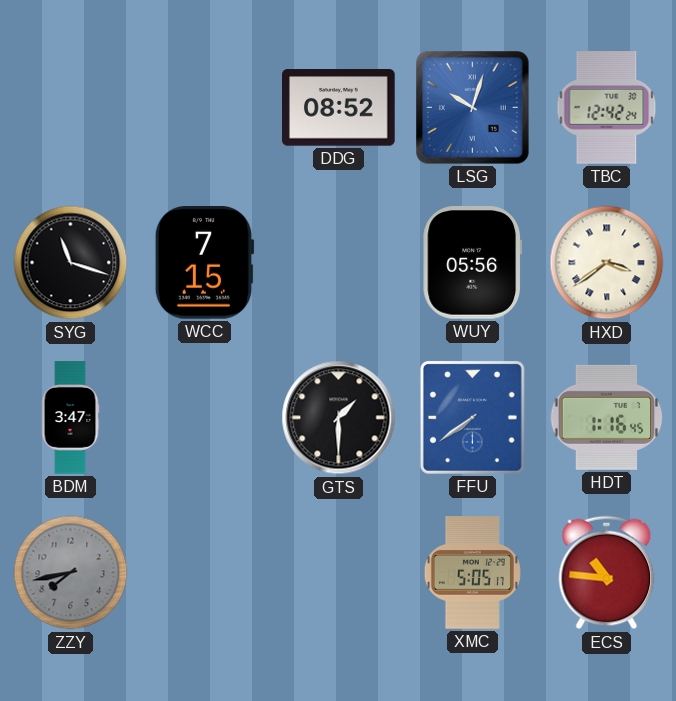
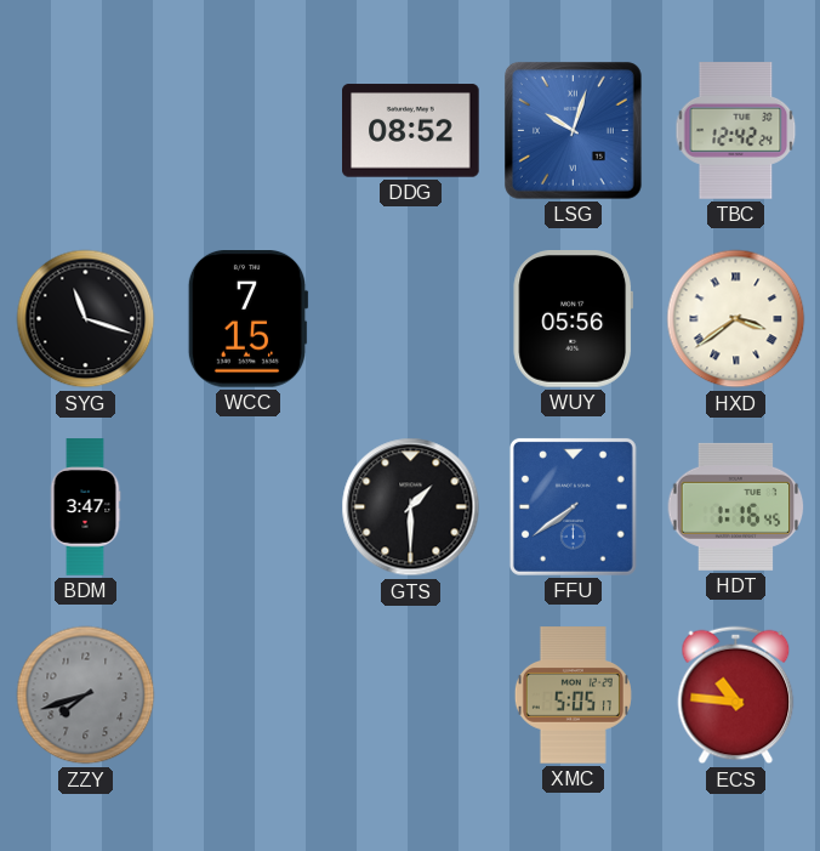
ZZY: 7:43 -> 7:42 (86, 696)
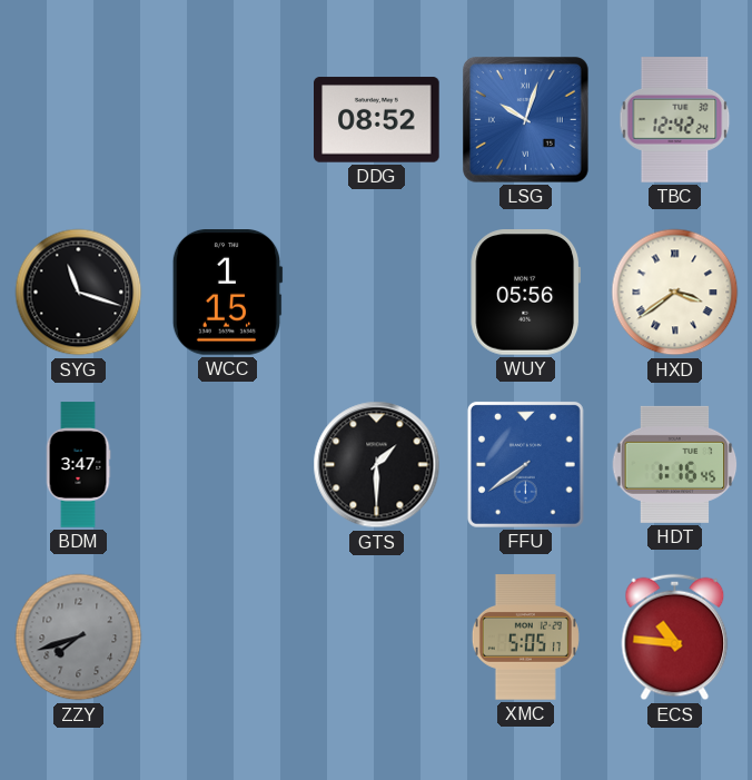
WCC: 7:15 -> 1:15 (227, 293)
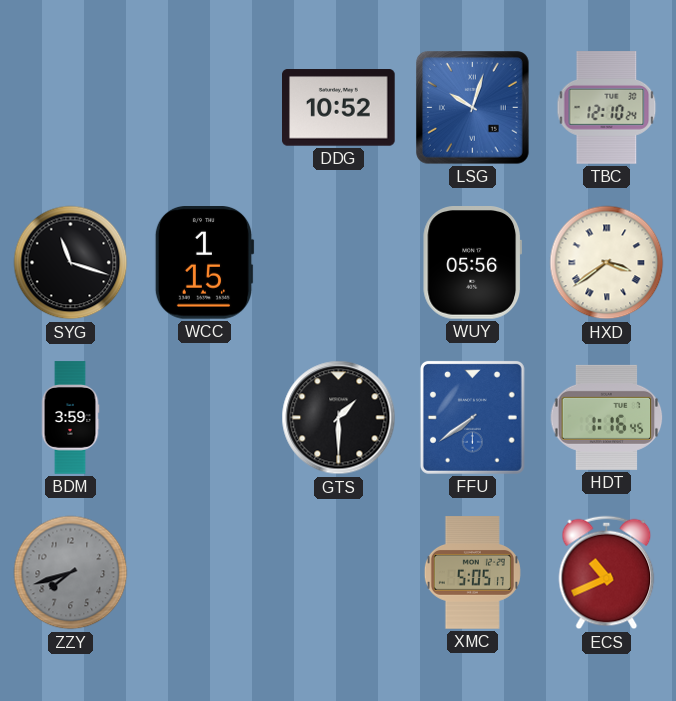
DDG: 08:52 -> 10:52 (339, 108)
TBC: 12:42 -> 12:10 (607, 108)
BDM: 3:47 -> 3:59 (70, 418)
ECS: 10:46 -> 10:41 (607, 573)
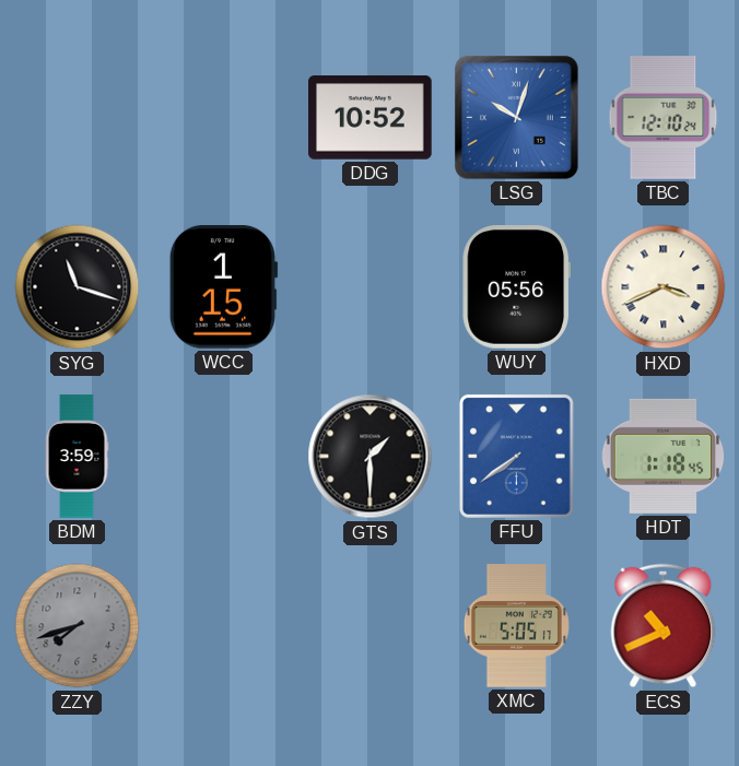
HXD: 3:39 -> 3:41 (664, 287)
HDT: 1:16 -> 1:18 (664, 456)
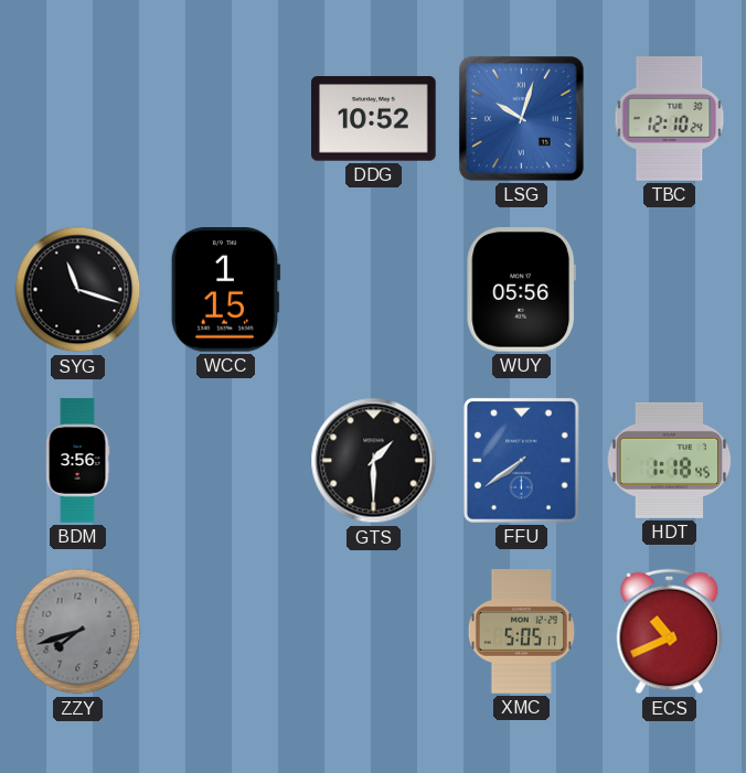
HXD: 3:41 -> none (664, 287)
BDM: 3:59 -> 3:56 (77, 461)
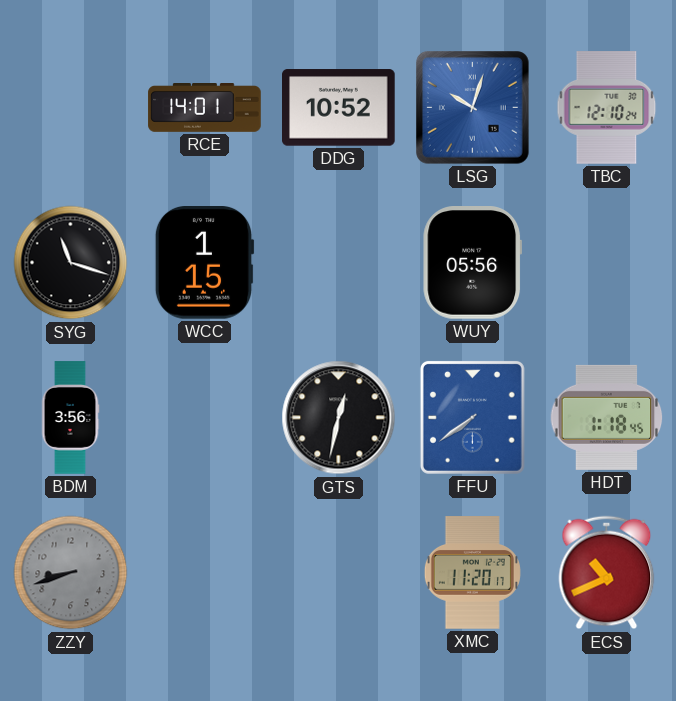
RCE: none -> 14:01 (205, 108)
GTS: 1:30 -> 12:32 (339, 418)
ZZY: 7:42 -> 8:42 (71, 573)
XMC: 5:05 -> 11:20 (472, 573)
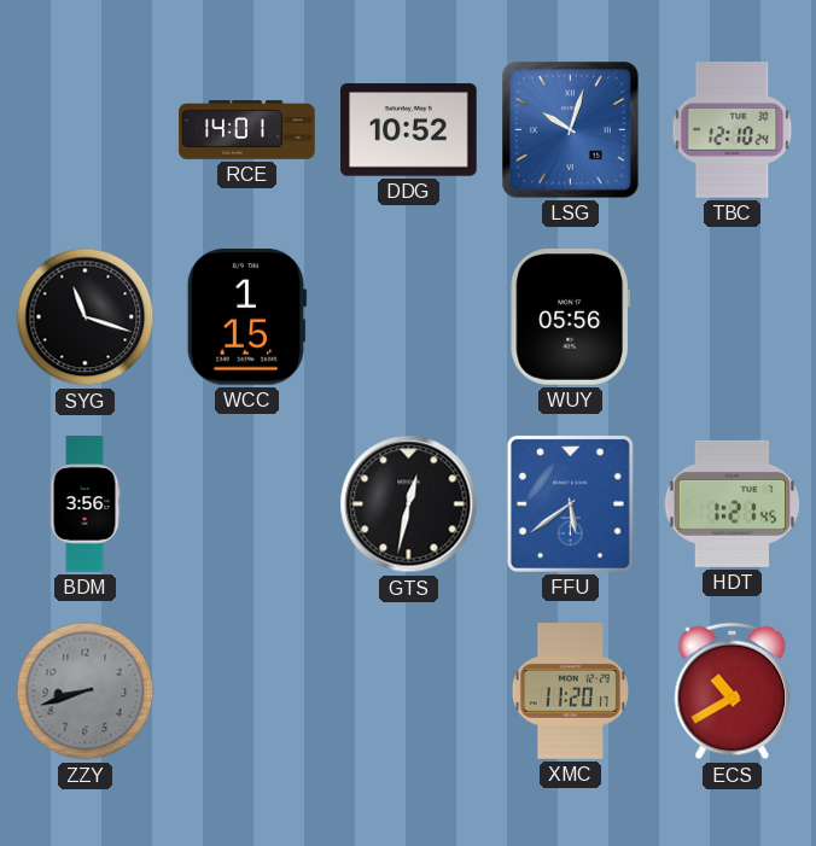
FFU: 7:39 -> 5:39 (570, 503)
HDT: 1:18 -> 1:21 (733, 503)
ECS: 10:41 -> 10:40 (733, 692)
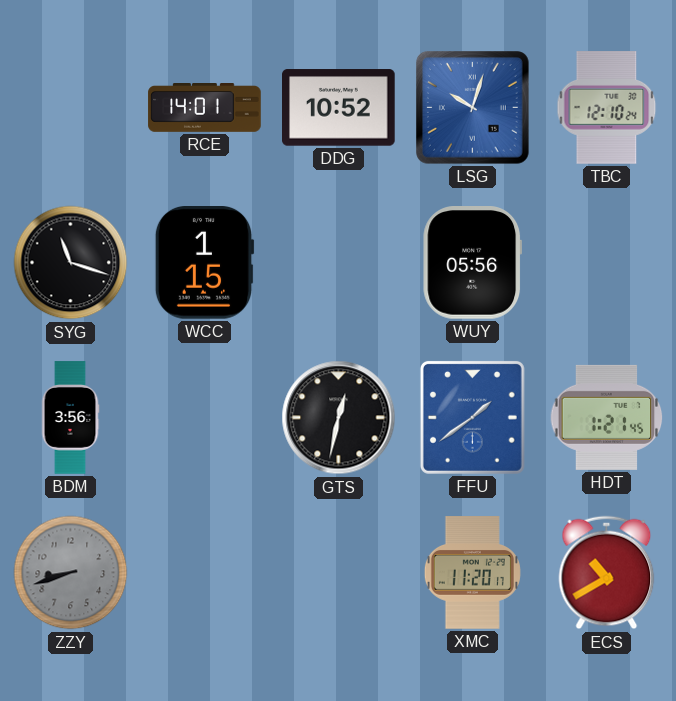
FFU: 5:39 -> 1:39 (472, 417)
